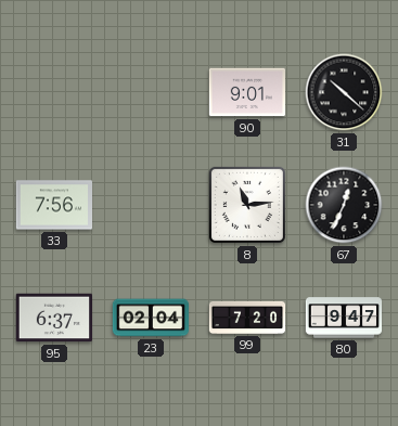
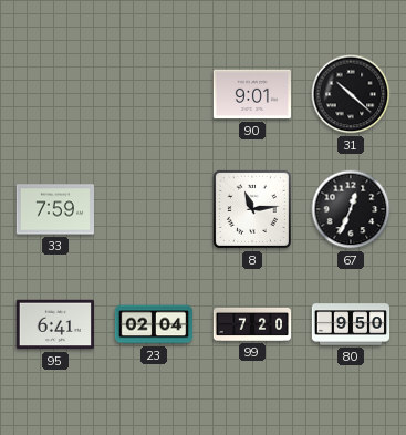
33: 7:56 -> 7:59 (54, 209)
95: 6:37 -> 6:41 (54, 324)
80: 9:47 -> 9:50 (351, 324)
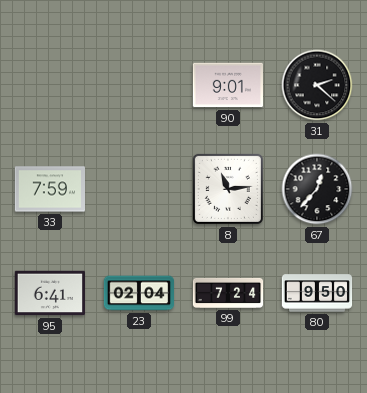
31: 10:22 -> 2:22 (317, 85)
67: 12:34 -> 12:37 (317, 189)
99: 7:20 -> 7:24 (228, 293)
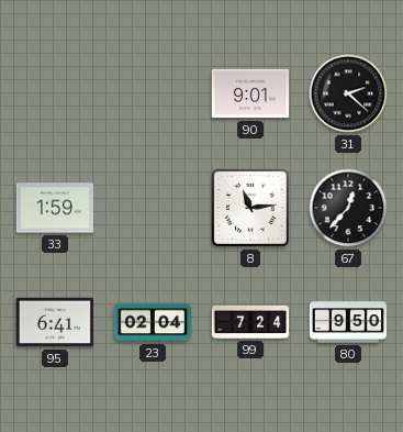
33: 7:59 -> 1:59 (54, 208)
